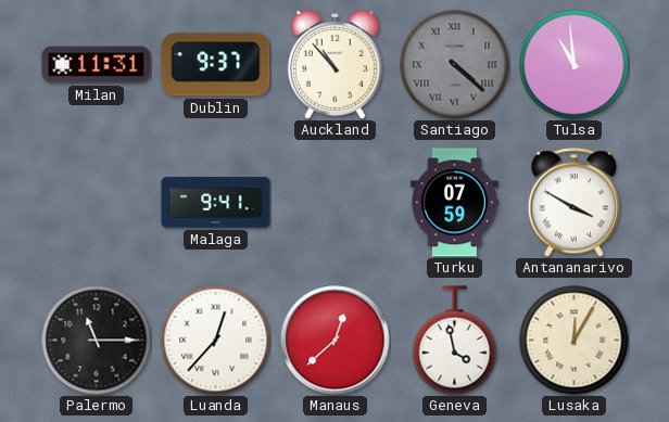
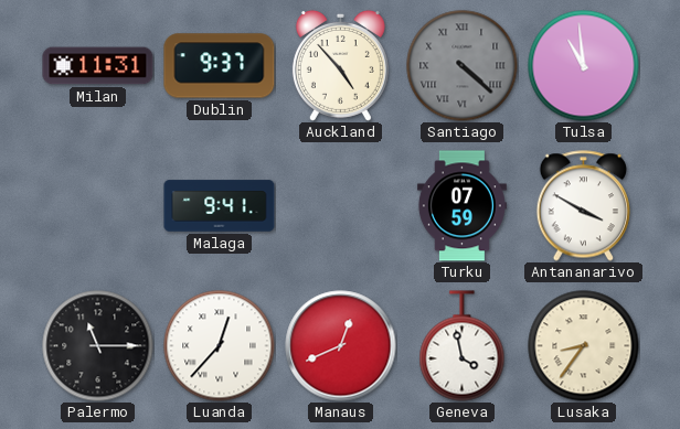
Auckland: 10:53 -> 4:53 (340, 65)
Manaus: 12:38 -> 12:41 (341, 346)
Lusaka: 12:05 -> 8:36 (584, 346)
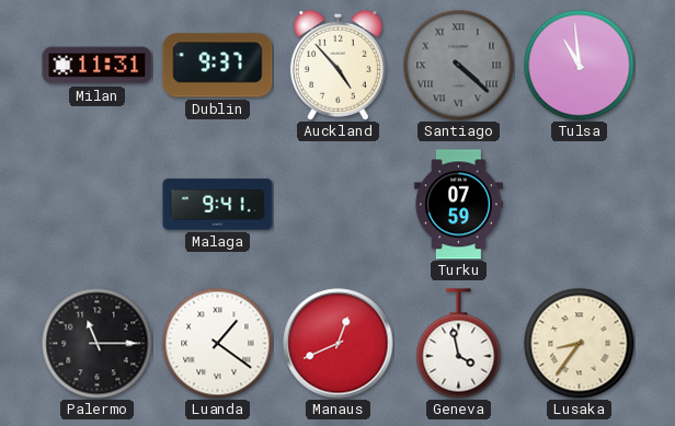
Antananarivo: 3:50 -> none (583, 206)
Luanda: 12:37 -> 1:21 (218, 344)
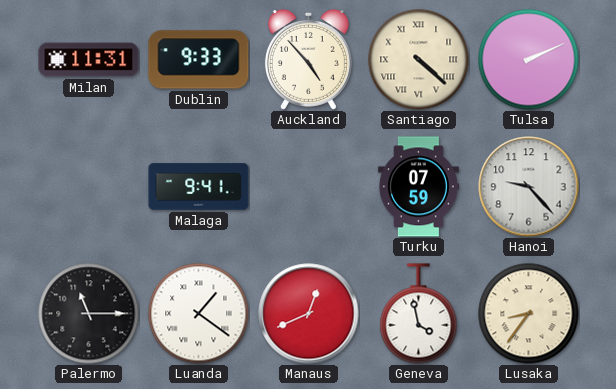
Dublin: 9:37 -> 9:33 (199, 60)
Santiago dial: grey -> cream (419, 60)
Tulsa: 10:59 -> 2:11 (529, 60)
Hanoi: none -> 9:23 (529, 187)
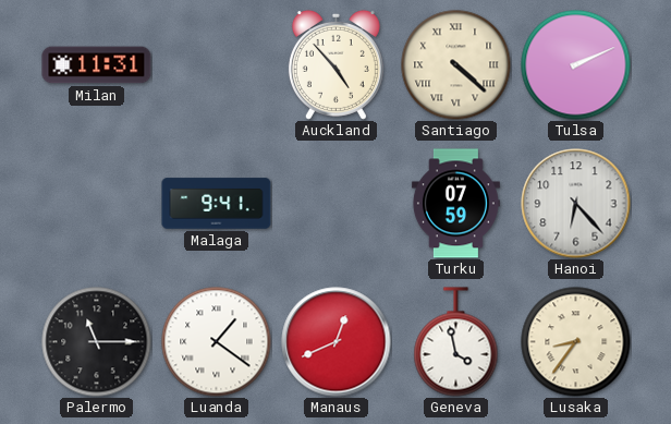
Dublin: 9:33 -> none (199, 60)
Hanoi: 9:23 -> 6:23 (576, 204)
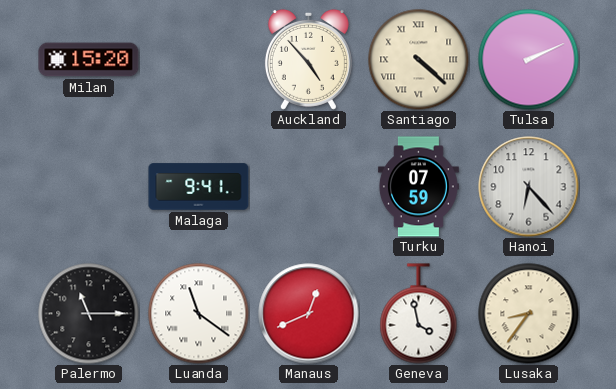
Milan: 11:31 -> 15:20 (89, 60)
Luanda: 1:21 -> 11:21 (199, 314)
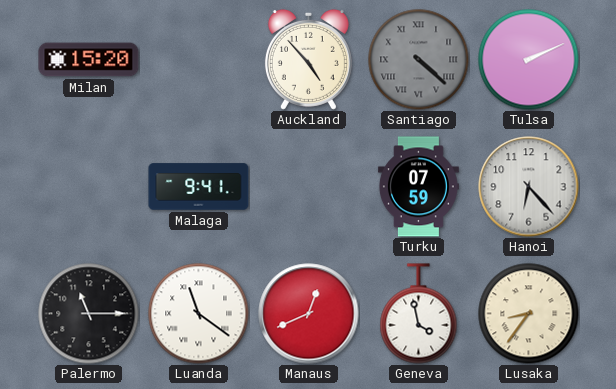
Santiago dial: cream -> grey (419, 60)
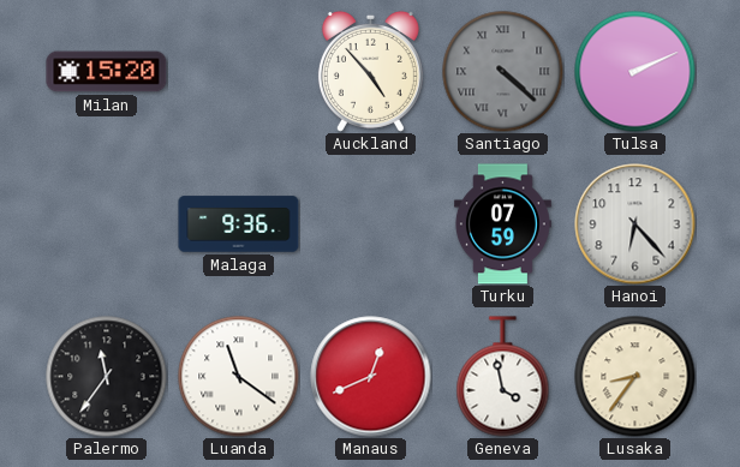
Malaga: 9:41 -> 9:36 (239, 224)
Palermo: 11:15 -> 11:36 (107, 377)
